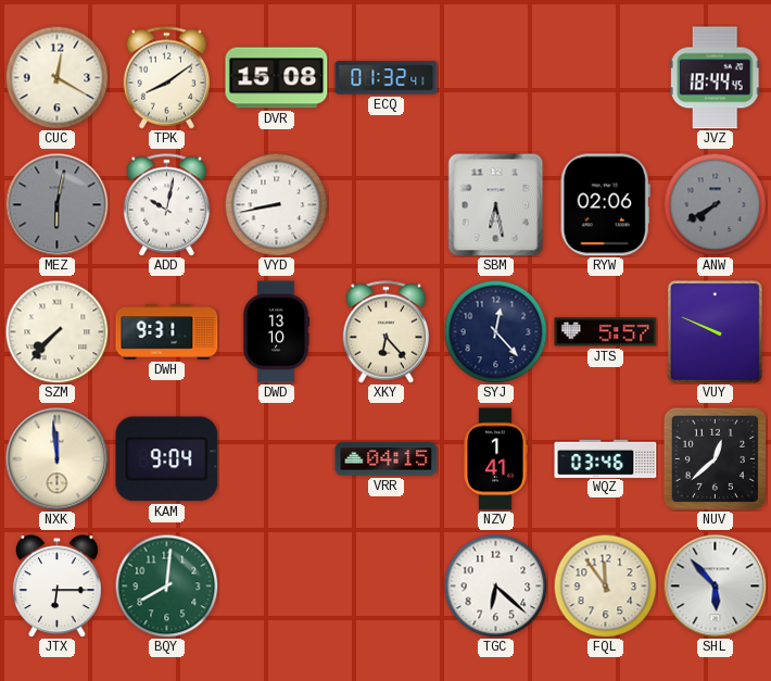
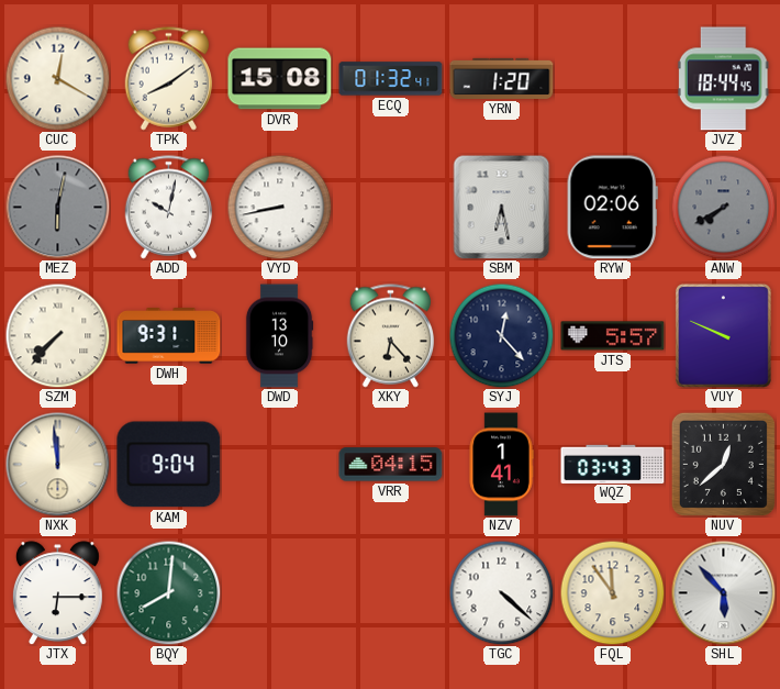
YRN: none -> 1:20 (502, 78)
WQZ: 03:46 -> 03:43 (613, 464)
TGC: 6:22 -> 4:22 (501, 592)
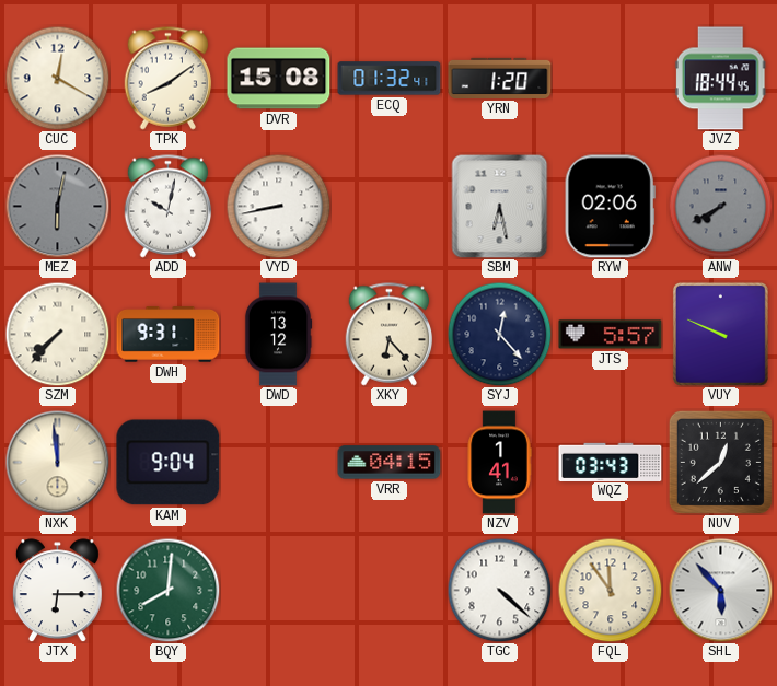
DWD: 13:10 -> 13:12 (278, 335)
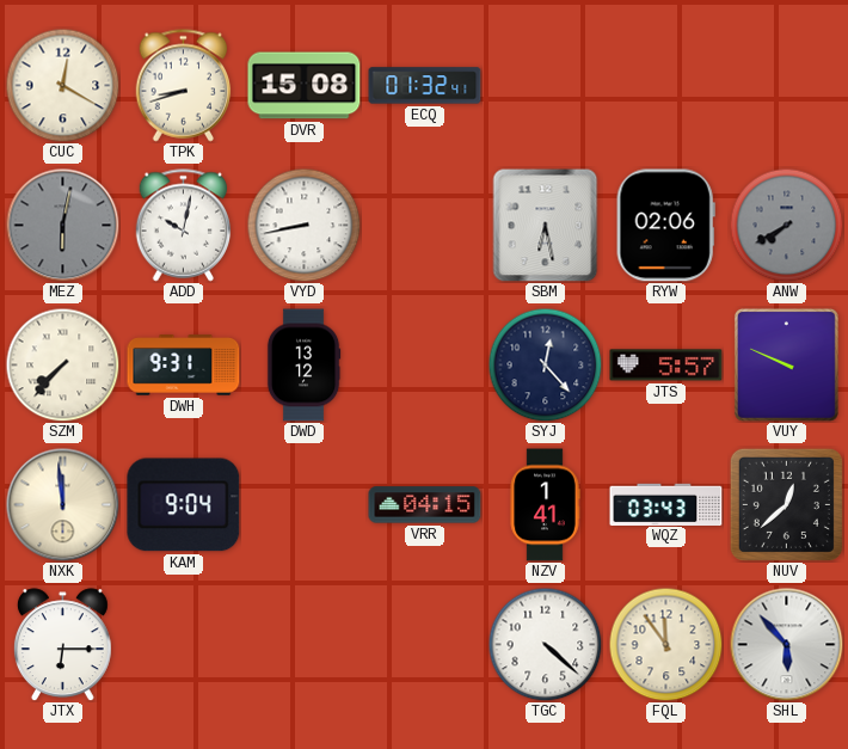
TPK: 8:09 -> 8:42 (184, 86)
YRN: 1:20 -> none (500, 78)
JVZ: 18:44 -> none (720, 79)
XKY: 6:23 -> none (390, 335)
BQY: 8:01 -> none (167, 590)
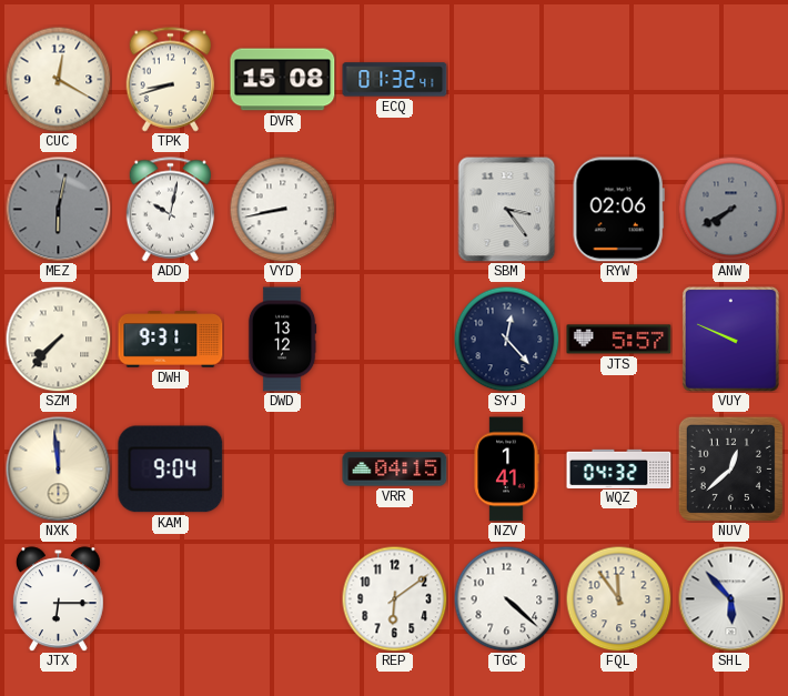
SBM: 6:28 -> 3:24 (507, 209)
WQZ: 03:43 -> 04:32 (619, 468)
REP: none -> 6:09 (394, 598)
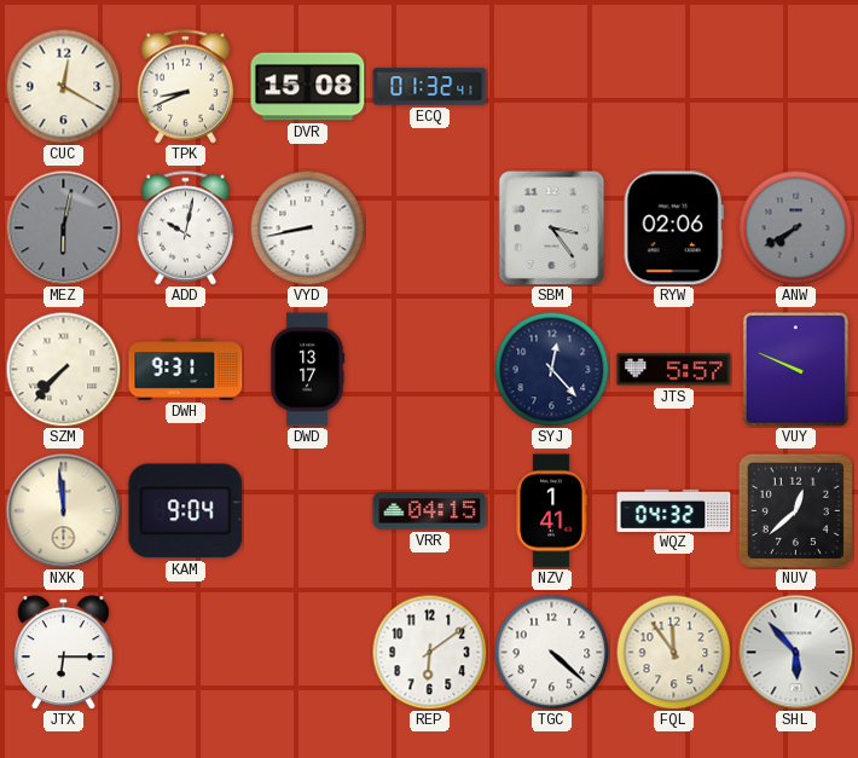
TPK: 8:42 -> 8:41 (186, 87)
DWD: 13:12 -> 13:17 (307, 370)
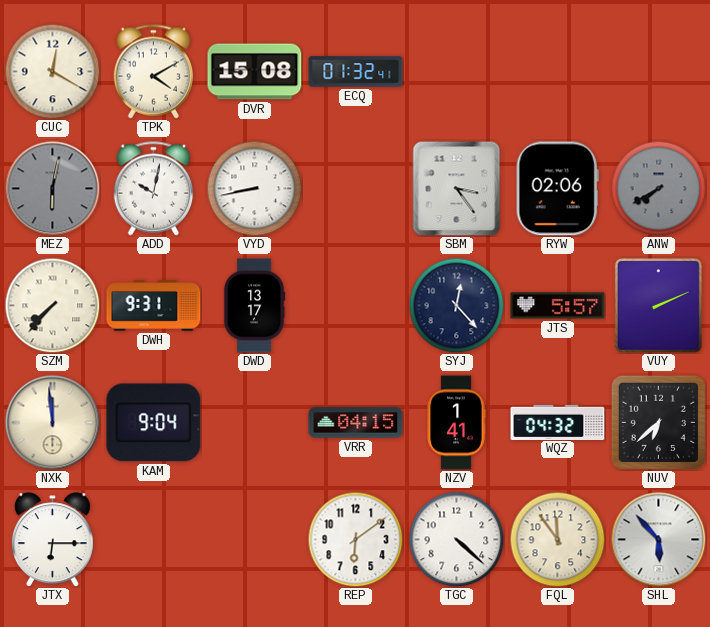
TPK: 8:41 -> 4:10 (154, 72)
VUY: 9:49 -> 2:11 (658, 305)
NUV: 12:38 -> 6:38 (658, 422)
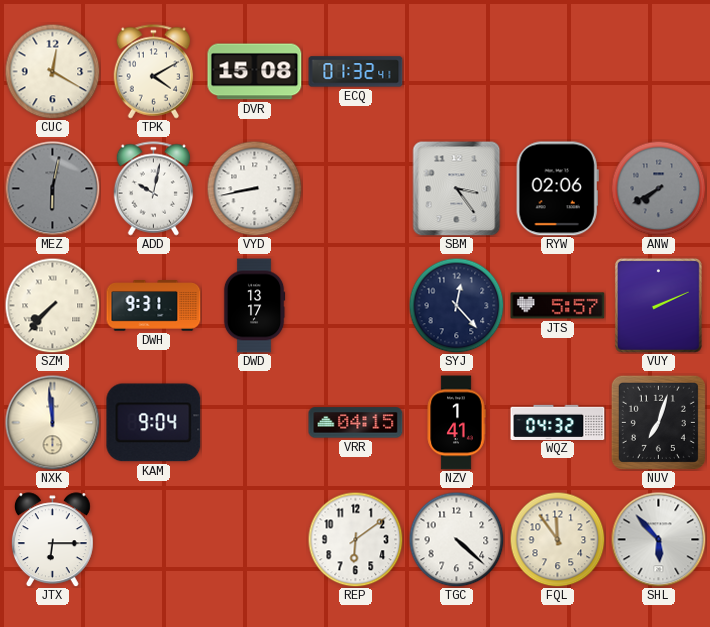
NUV: 6:38 -> 7:03 (658, 422)
